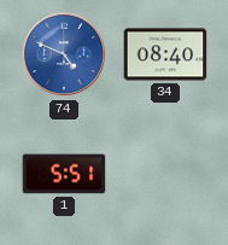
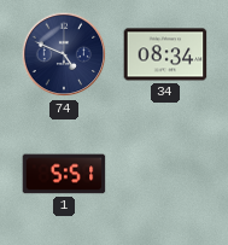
74 dial: blue -> navy (64, 54)
34: 08:40 -> 08:34 (165, 54)
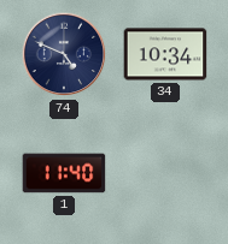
34: 08:34 -> 10:34 (165, 54)
1: 5:51 -> 11:40 (64, 173)
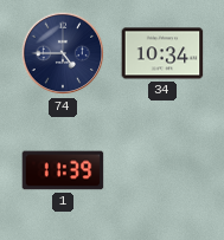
74: 4:49 -> 4:45 (63, 53)
1: 11:40 -> 11:39 (63, 170)
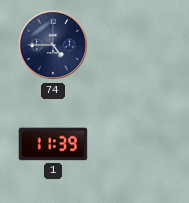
34: 10:34 -> none (162, 53)
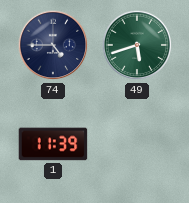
49: none -> 5:42 (137, 45)
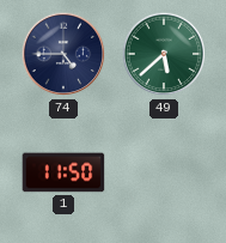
49: 5:42 -> 5:38 (164, 54)
1: 11:39 -> 11:50 (63, 172)
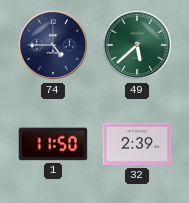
32: none -> 2:39 (137, 144)
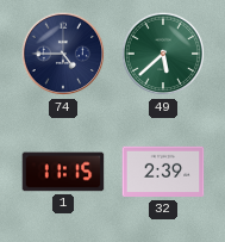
1: 11:50 -> 11:15 (63, 172)
